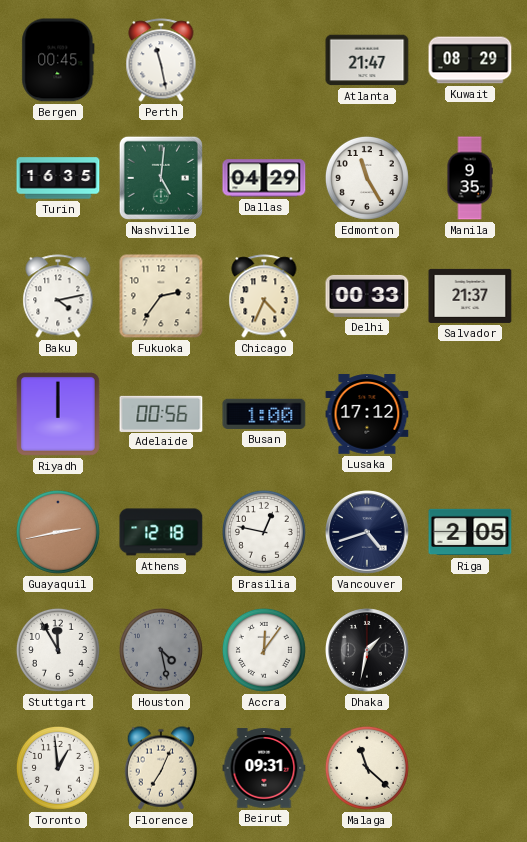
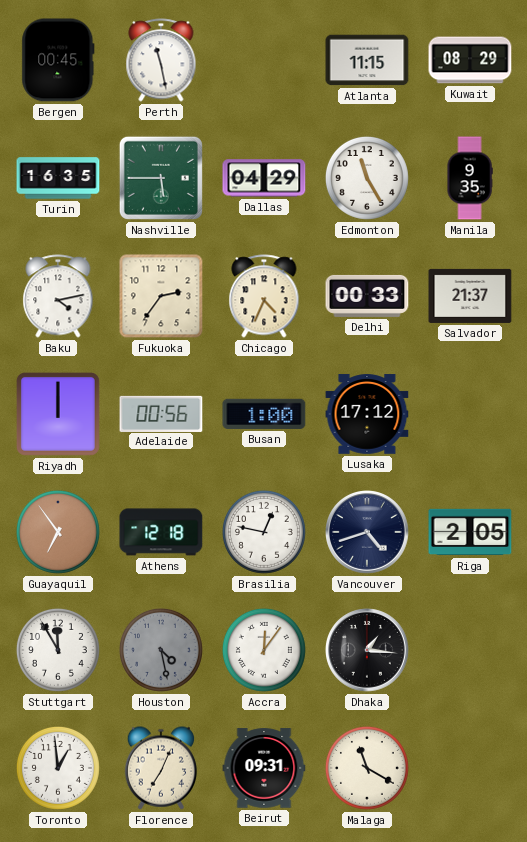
Atlanta: 21:47 -> 11:15 (367, 60)
Nashville: 5:01 -> 5:45 (161, 178)
Guayaquil: 2:43 -> 6:54 (58, 532)
Dhaka: 1:32 -> 1:16 (368, 651)
Malaga: 11:22 -> 11:20 (367, 768)
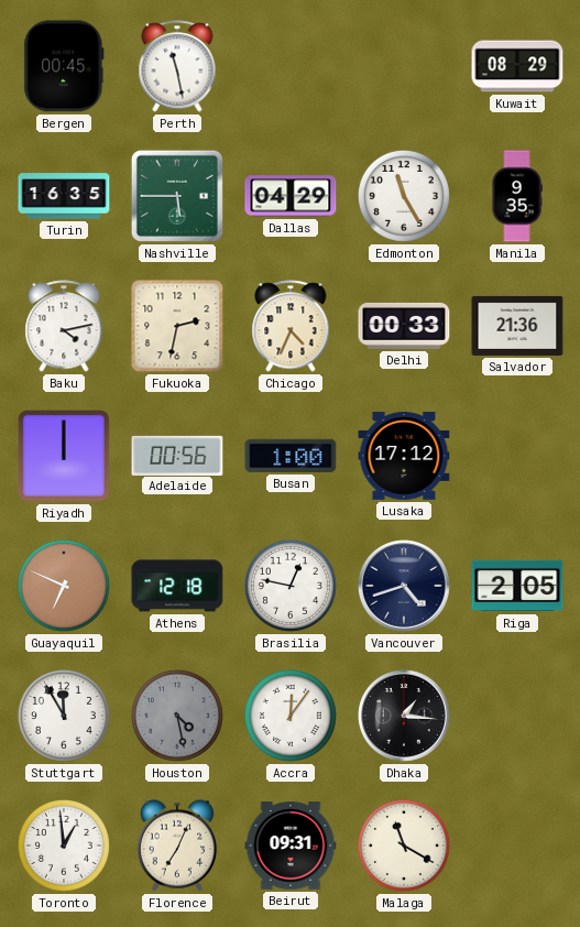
Atlanta: 11:15 -> none (367, 60)
Fukuoka: 2:36 -> 2:32 (177, 326)
Salvador: 21:37 -> 21:36 (517, 326)
Guayaquil: 6:54 -> 6:49 (64, 586)
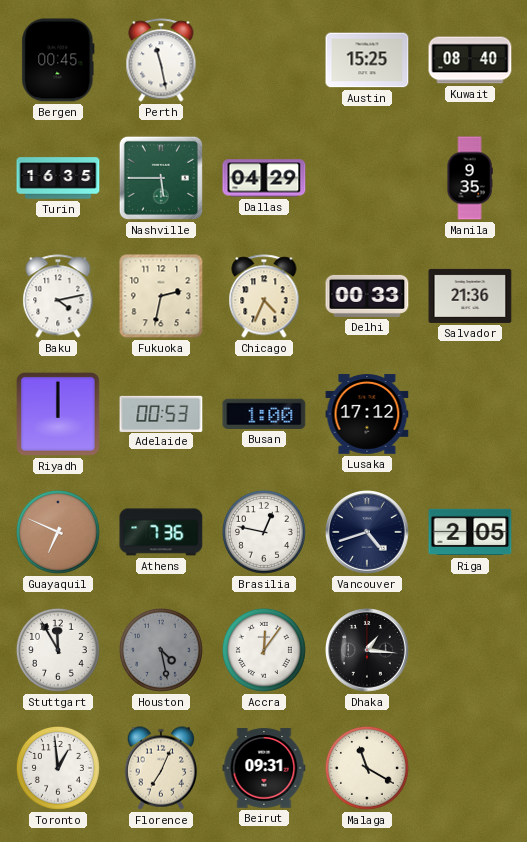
Austin: none -> 15:25 (367, 60)
Kuwait: 08:29 -> 08:40 (470, 60)
Edmonton: 11:25 -> none (404, 196)
Adelaide: 00:56 -> 00:53 (161, 413)
Athens: 12:18 -> 7:36 (161, 532)
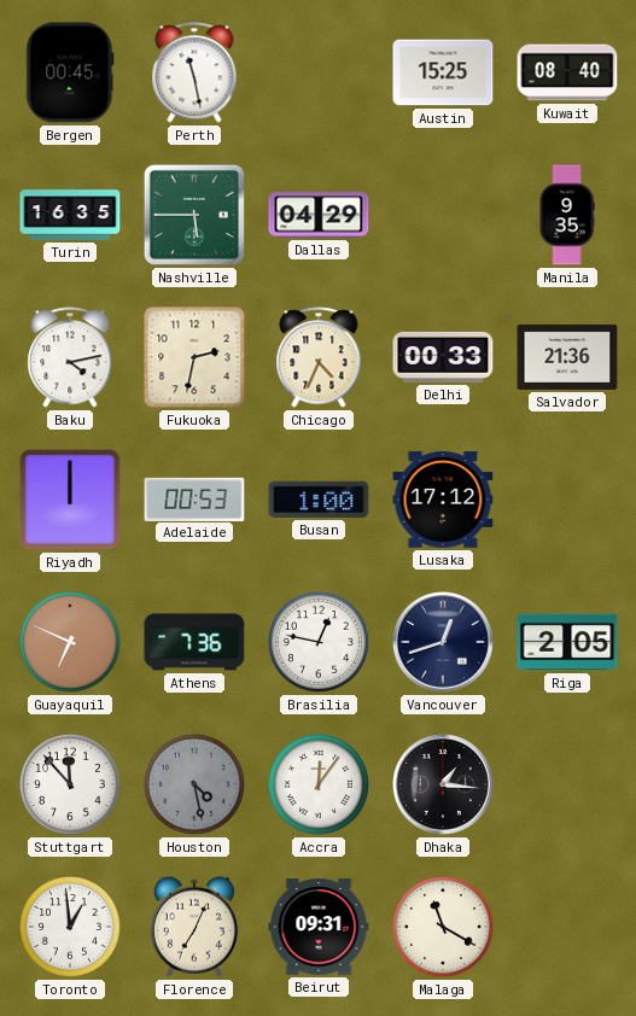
Vancouver: 4:42 -> 12:42 (444, 643)
Stuttgart: 11:55 -> 11:53 (70, 784)
